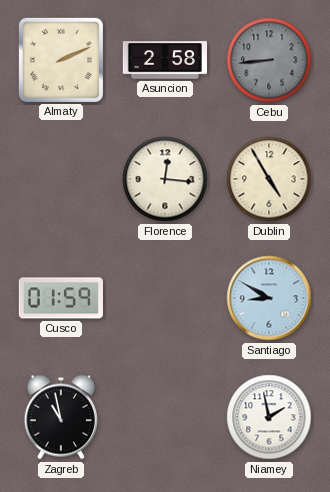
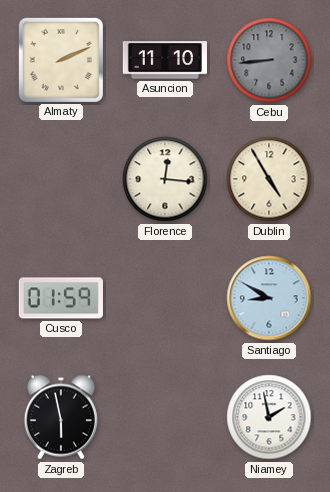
Asuncion: 2:58 -> 11:10 (165, 60)
Zagreb: 10:58 -> 5:58 (61, 417)
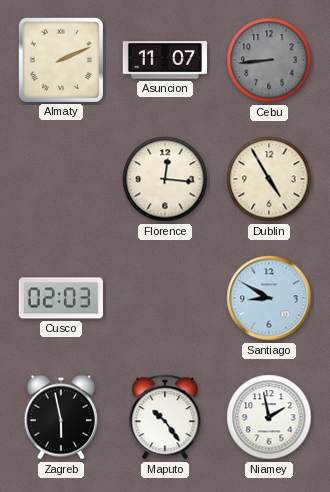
Asuncion: 11:10 -> 11:07 (165, 60)
Cusco: 01:59 -> 02:03 (61, 298)
Maputo: none -> 10:24 (165, 417)
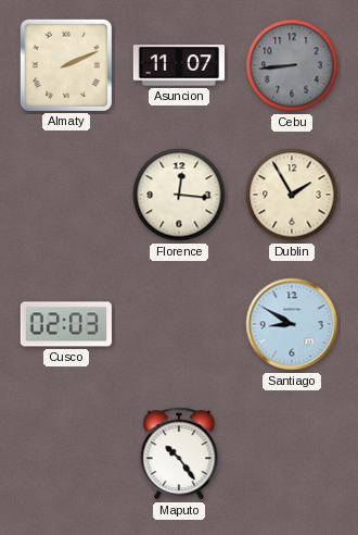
Dublin: 4:55 -> 1:55 (292, 195)
Zagreb: 5:58 -> none (61, 417)
Niamey: 1:58 -> none (269, 417)
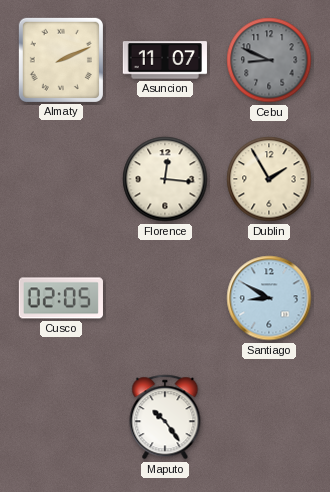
Cebu: 8:44 -> 8:49 (269, 60)
Cusco: 02:03 -> 02:05 (61, 298)
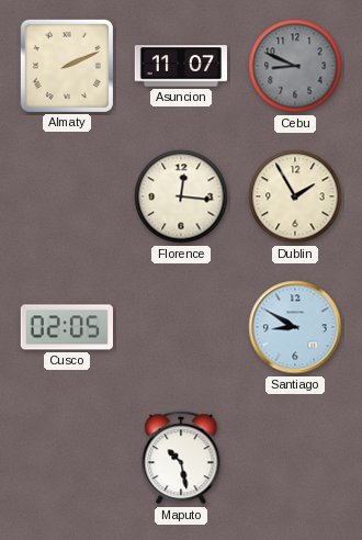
Maputo: 10:24 -> 10:28 (181, 458)
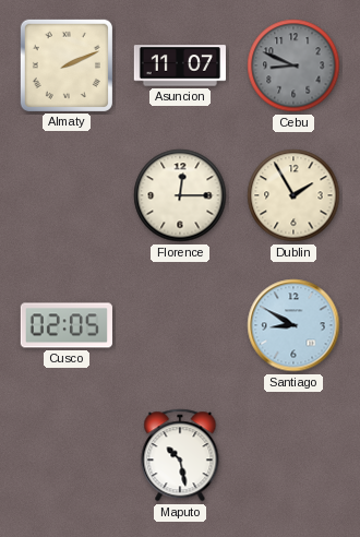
Florence: 12:16 -> 12:15 (180, 195)
